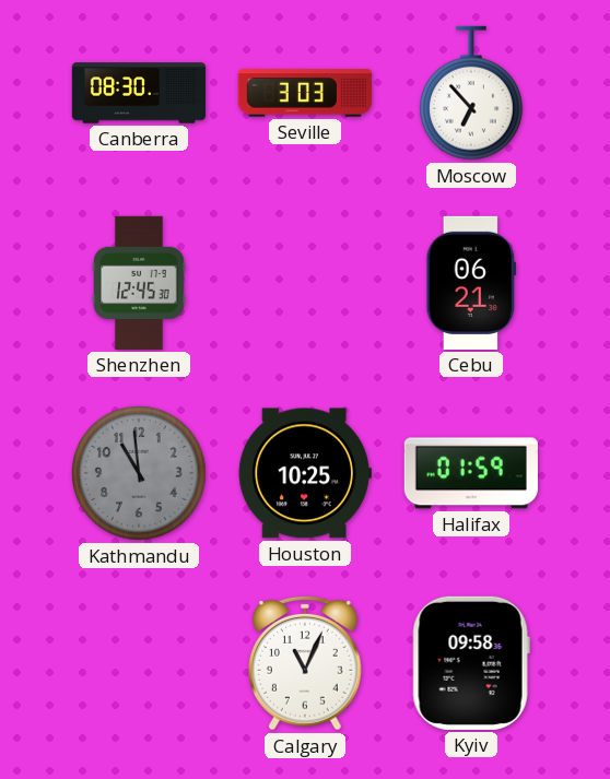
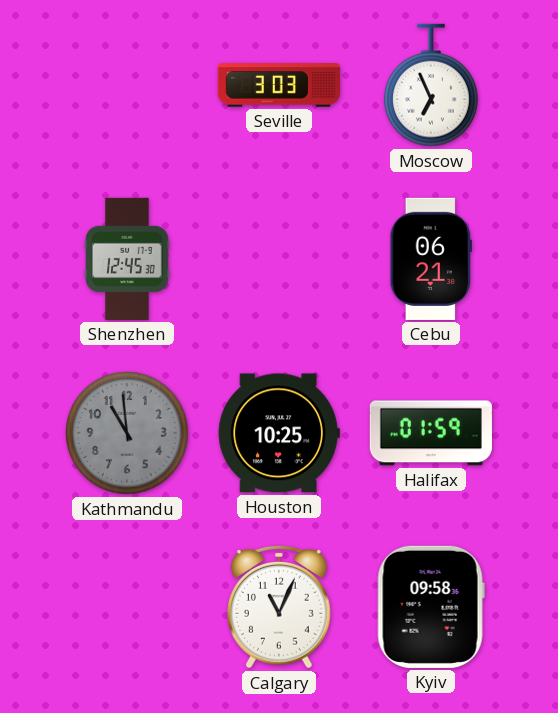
Canberra: 08:30 -> none (138, 93)
Moscow: 6:53 -> 6:56 (431, 85)
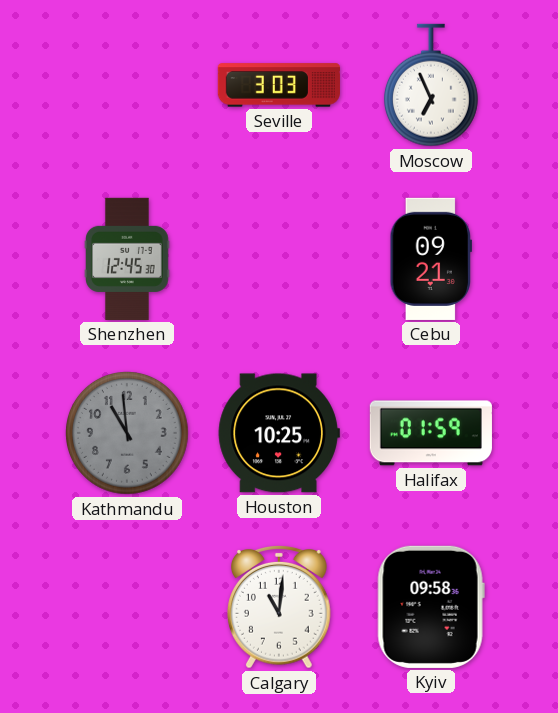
Cebu: 06:21 -> 09:21 (430, 259)
Calgary: 11:04 -> 11:01 (280, 607)
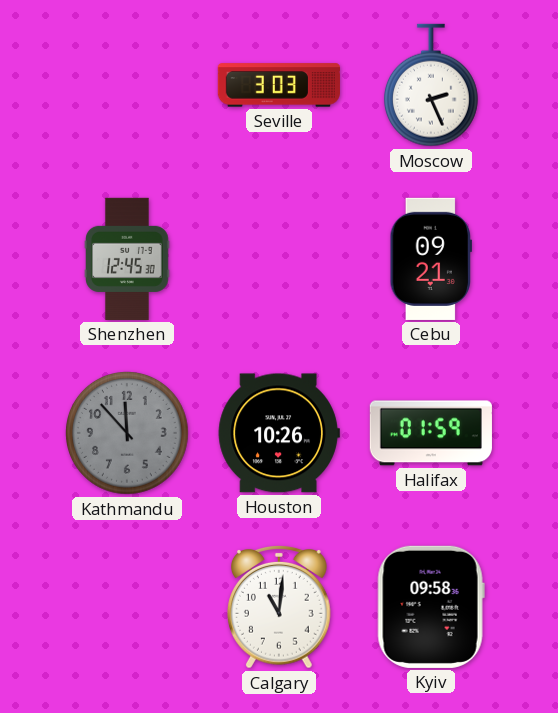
Moscow: 6:56 -> 2:26 (431, 85)
Kathmandu: 10:59 -> 11:53 (128, 434)
Houston: 10:25 -> 10:26 (279, 433)
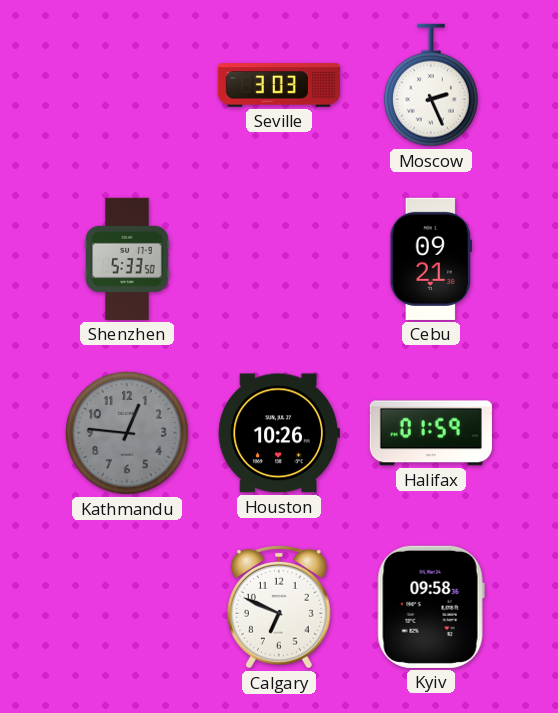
Shenzhen: 12:45 -> 5:33 (127, 259)
Kathmandu: 11:53 -> 12:46 (128, 434)
Calgary: 11:01 -> 6:49 (280, 607)
